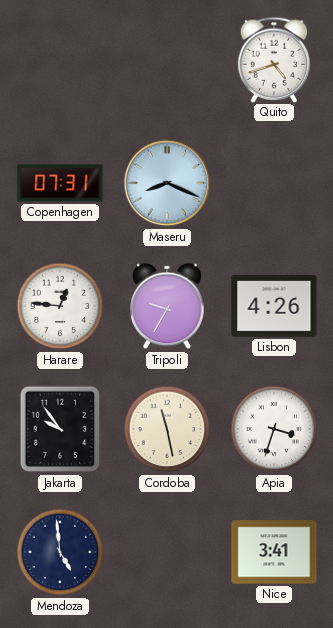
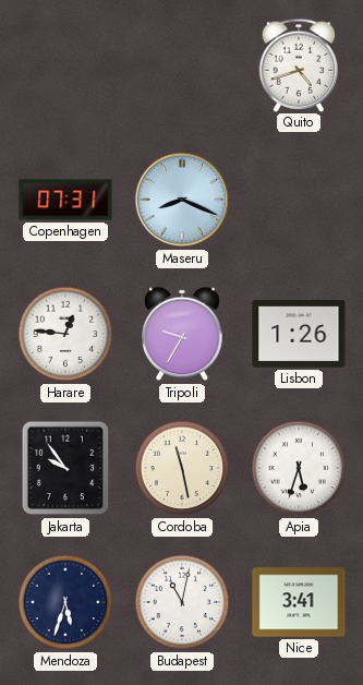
Lisbon: 4:26 -> 1:26 (299, 335)
Apia: 3:33 -> 5:33 (299, 468)
Mendoza: 4:59 -> 5:33 (65, 602)
Budapest: none -> 11:02 (182, 602)
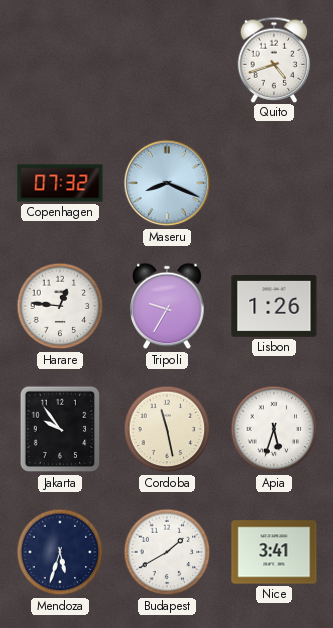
Copenhagen: 07:31 -> 07:32 (60, 183)
Budapest: 11:02 -> 1:40 (167, 552)
